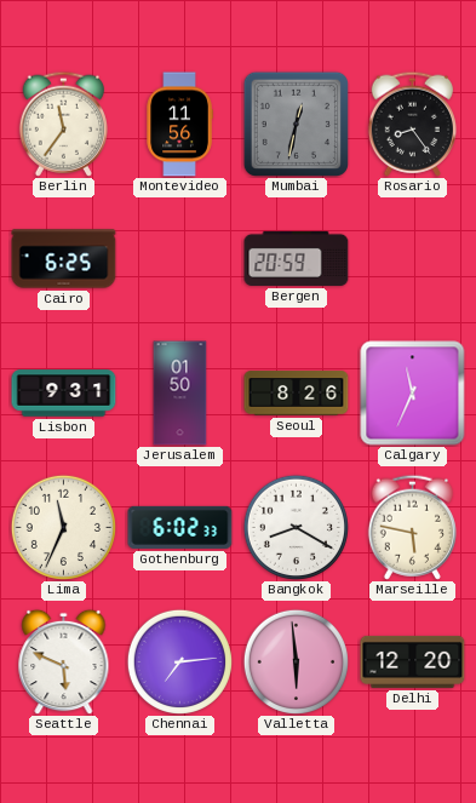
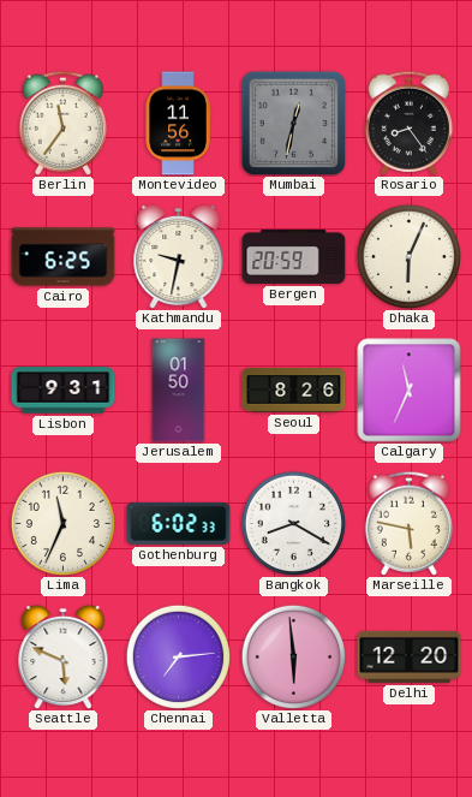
Kathmandu: none -> 9:32 (179, 256)
Dhaka: none -> 6:04 (408, 256)
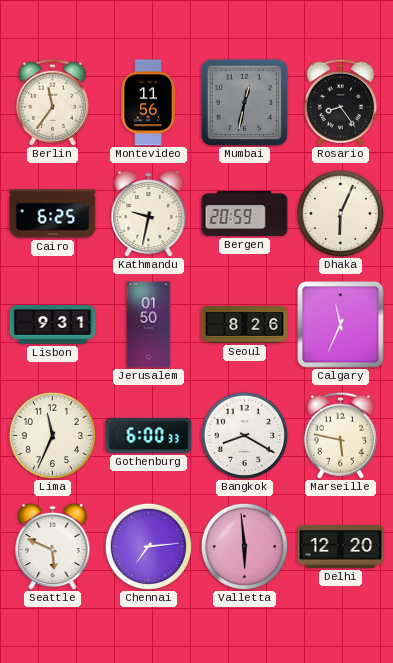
Gothenburg: 6:02 -> 6:00 (149, 435)
